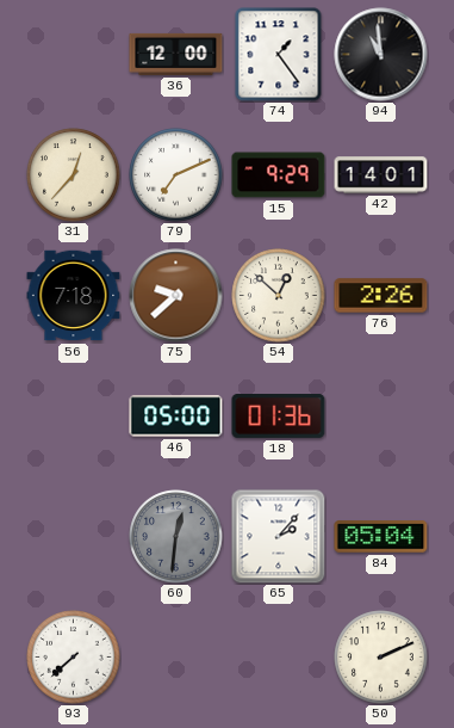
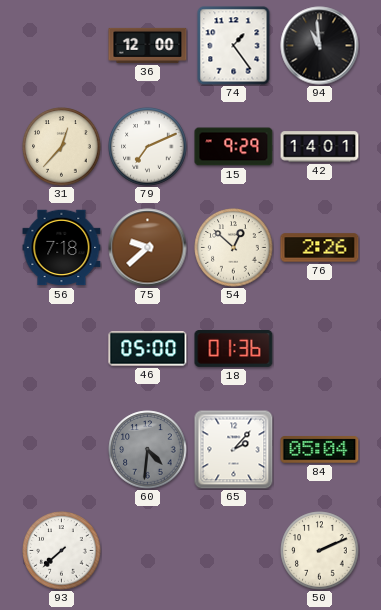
60: 12:31 -> 4:31 (148, 450)
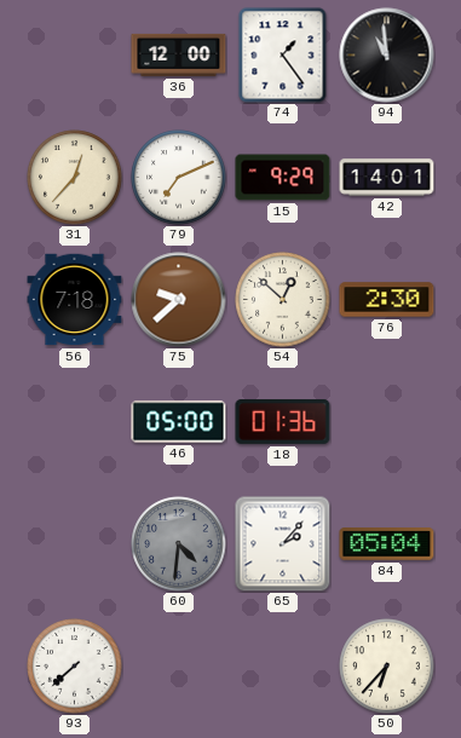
76: 2:26 -> 2:30 (387, 300)
50: 2:11 -> 6:37 (387, 667)
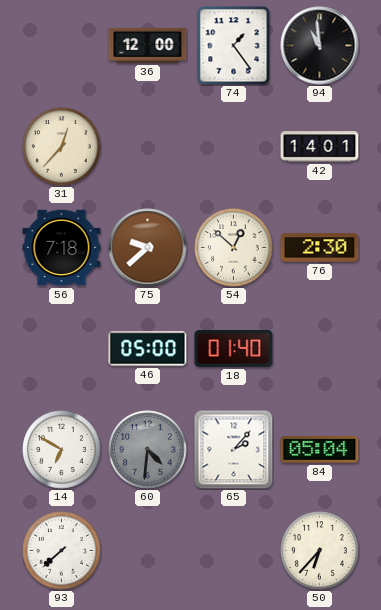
79: 7:11 -> none (179, 178)
15: 9:29 -> none (283, 178)
18: 01:36 -> 01:40 (234, 349)
14: none -> 6:50 (62, 450)
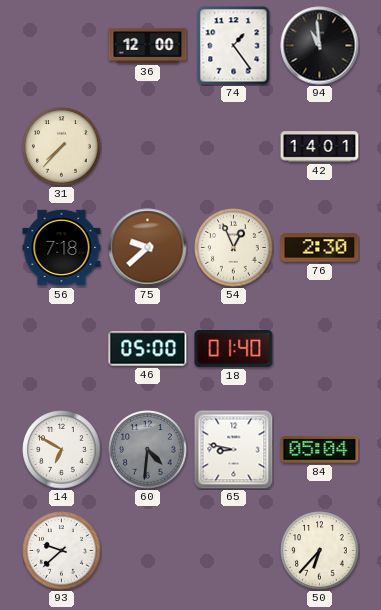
31: 12:37 -> 7:37 (62, 147)
54: 12:52 -> 12:56 (234, 248)
65: 2:07 -> 8:47 (234, 450)
93: 7:38 -> 9:38 (62, 551)
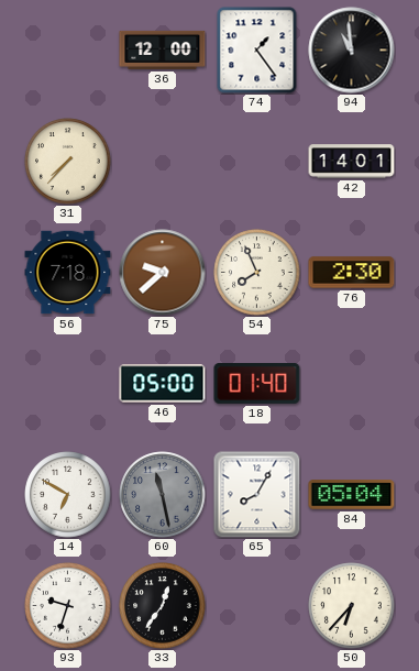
54: 12:56 -> 7:56 (257, 273)
60: 4:31 -> 11:28 (163, 495)
65: 8:47 -> 8:05 (257, 495)
93: 9:38 -> 9:33 (68, 606)
33: none -> 12:36 (163, 606)
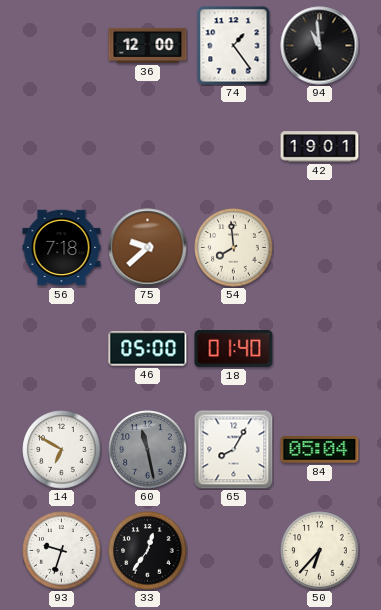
31: 7:37 -> none (68, 162)
42: 14:01 -> 19:01 (320, 147)
54: 7:56 -> 7:59 (234, 248)
76: 2:30 -> none (352, 273)
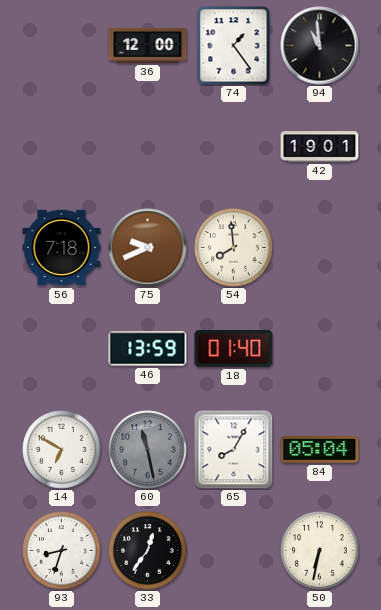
75: 9:38 -> 9:41 (148, 248)
46: 05:00 -> 13:59 (148, 349)
93: 9:33 -> 8:33 (62, 551)
50: 6:37 -> 6:32 (320, 551)
